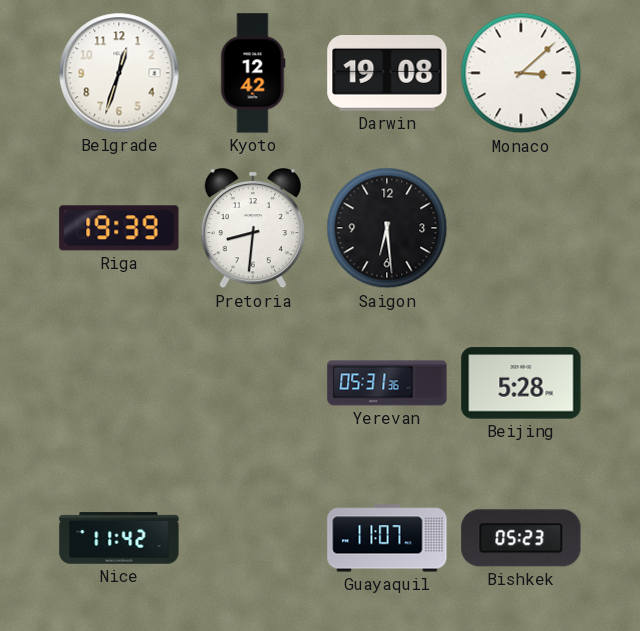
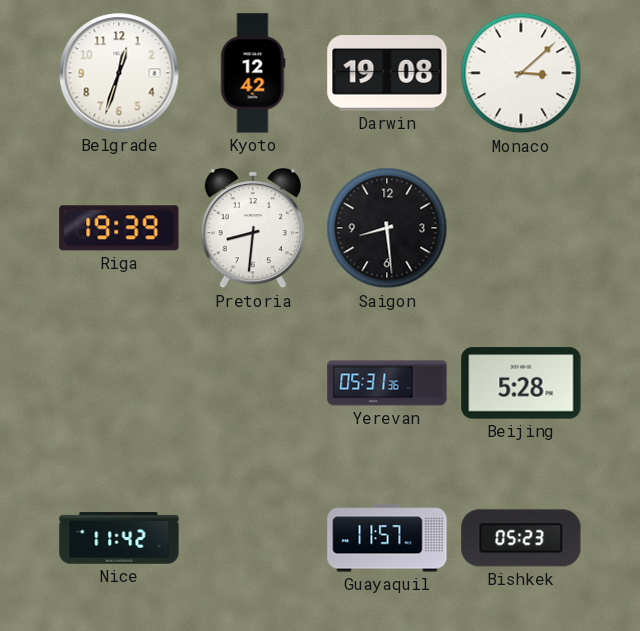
Saigon: 6:29 -> 8:29 (387, 228)
Guayaquil: 11:07 -> 11:57 (387, 538)
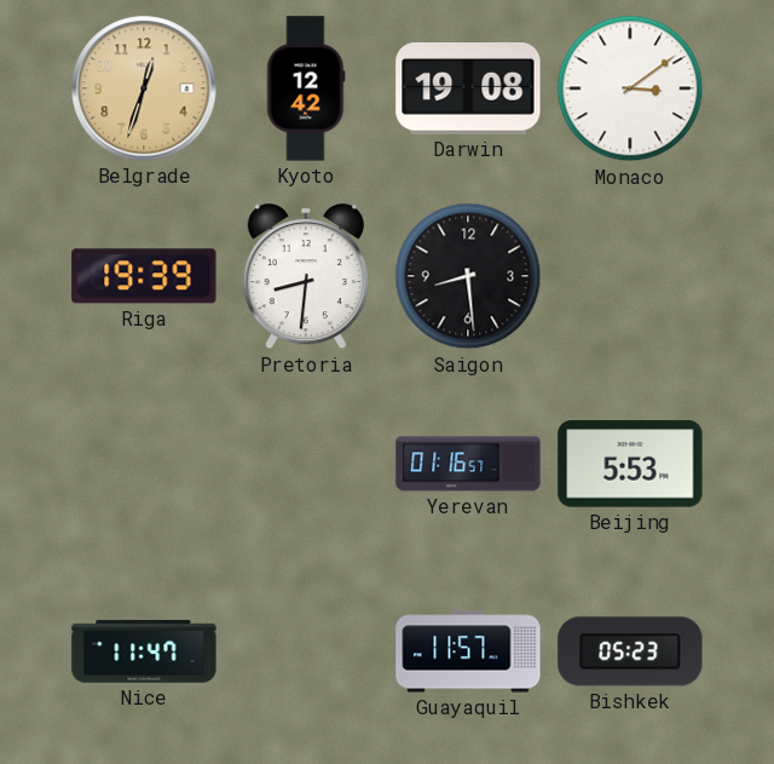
Belgrade dial: white -> champagne (144, 88)
Monaco: 3:08 -> 3:09 (630, 88)
Yerevan: 05:31 -> 01:16 (468, 464)
Beijing: 5:28 -> 5:53 (630, 464)
Nice: 11:42 -> 11:47 (144, 651)
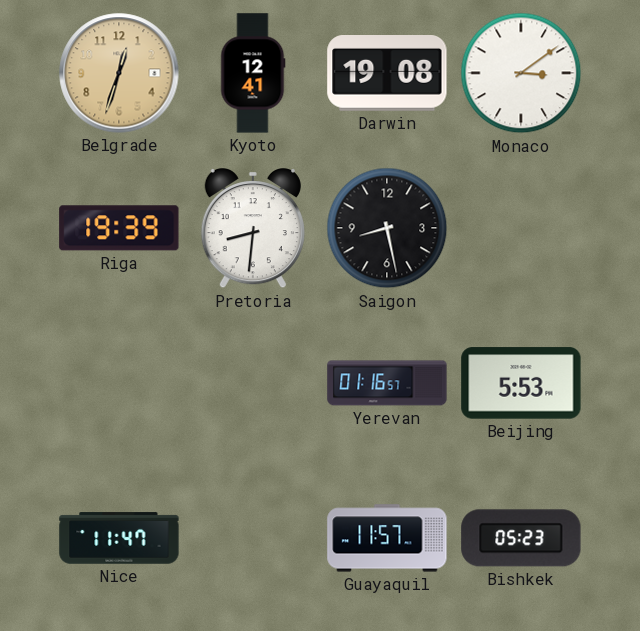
Kyoto: 12:42 -> 12:41 (253, 73)
Saigon: 8:29 -> 8:28 (387, 228)
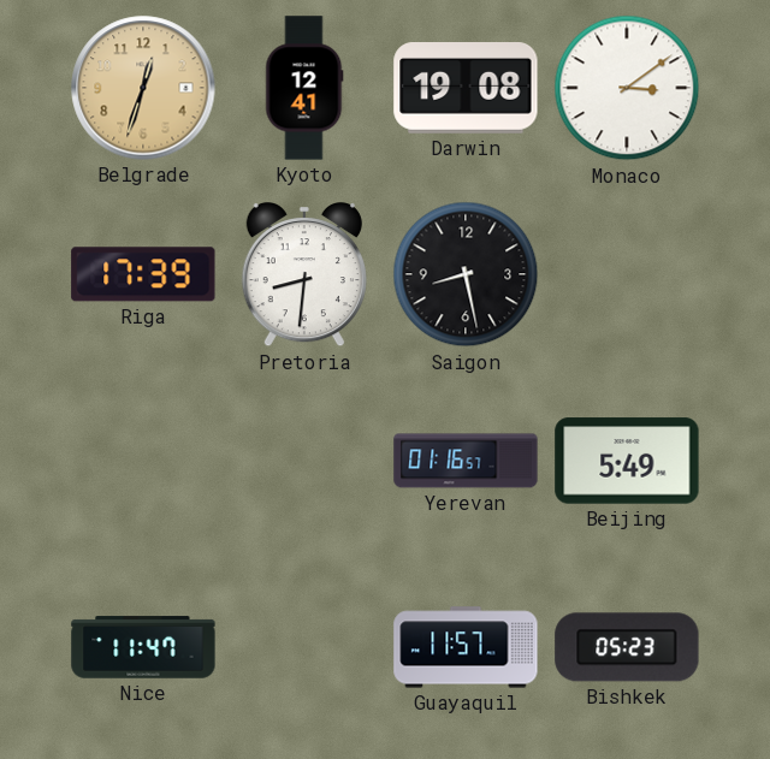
Riga: 19:39 -> 17:39 (143, 274)
Beijing: 5:53 -> 5:49 (627, 461)
